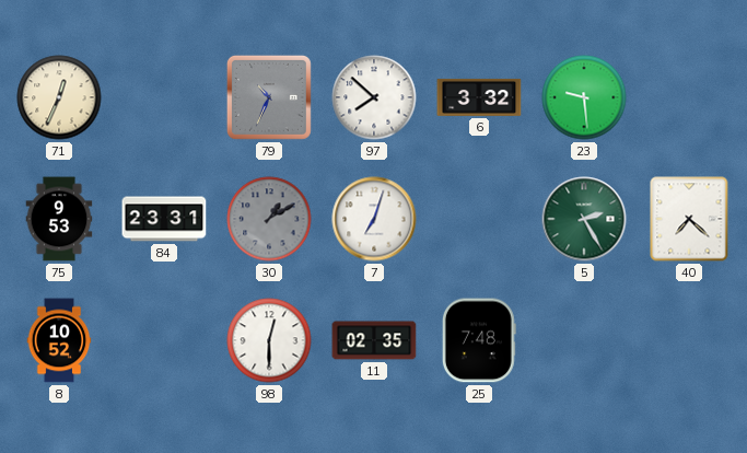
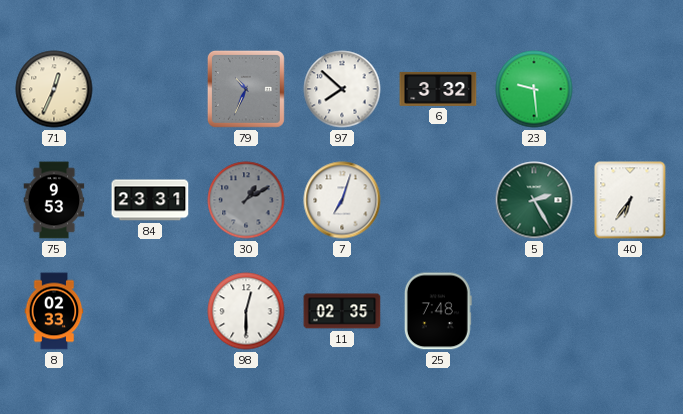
40: 7:22 -> 6:36 (630, 200)
8: 10:52 -> 02:33 (54, 311)
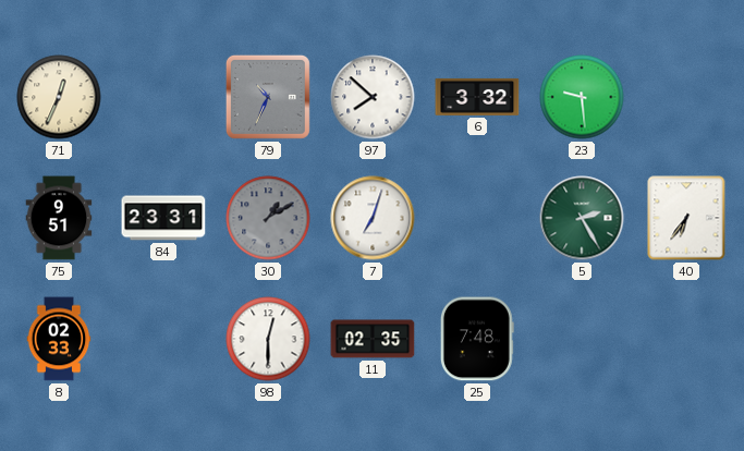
75: 9:53 -> 9:51 (59, 218)
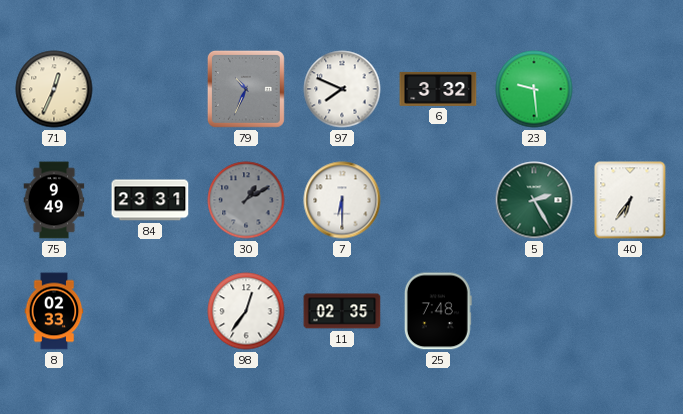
97: 7:52 -> 7:49 (342, 89)
75: 9:51 -> 9:49 (54, 200)
7: 7:03 -> 6:30 (342, 200)
98: 12:30 -> 12:36 (246, 311)
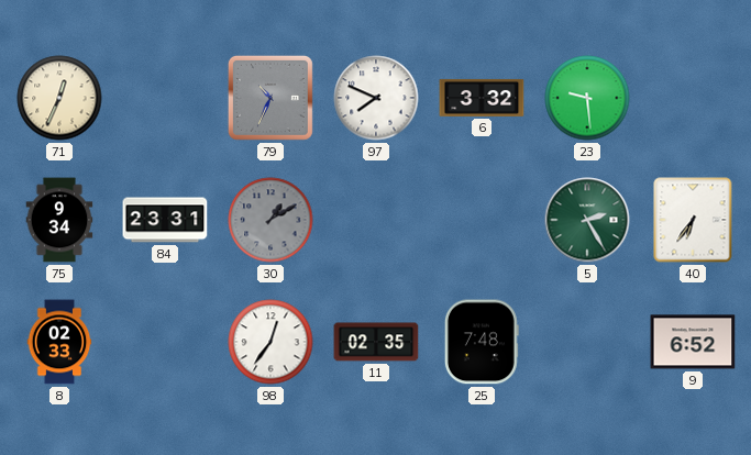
75: 9:49 -> 9:34 (59, 220)
7: 6:30 -> none (342, 200)
9: none -> 6:52 (693, 342)
